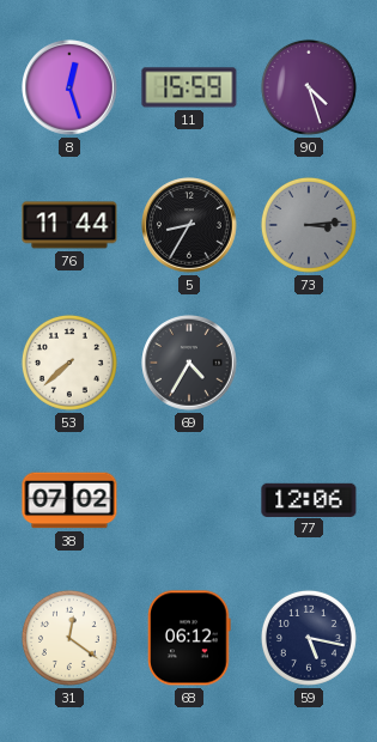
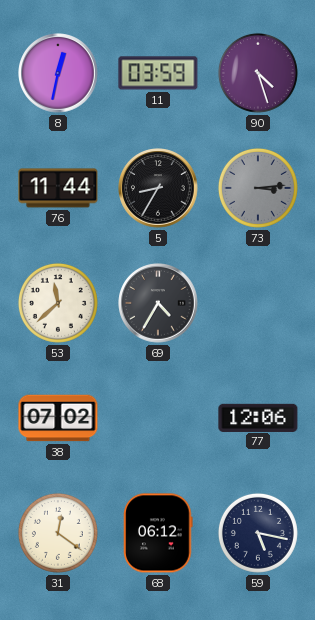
8: 12:27 -> 12:32 (58, 73)
11: 15:59 -> 03:59 (158, 73)
53: 7:38 -> 11:38 (58, 303)
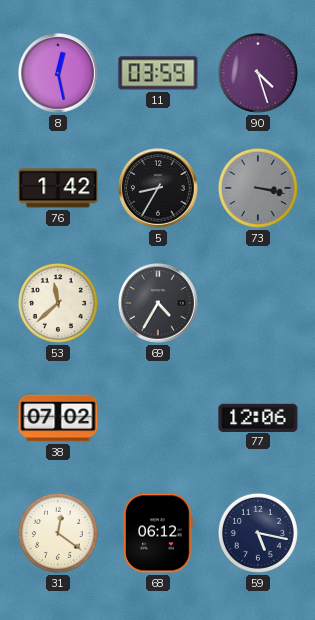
8: 12:32 -> 12:28 (58, 73)
76: 11:44 -> 1:42 (58, 188)
73: 3:14 -> 3:17 (258, 188)
